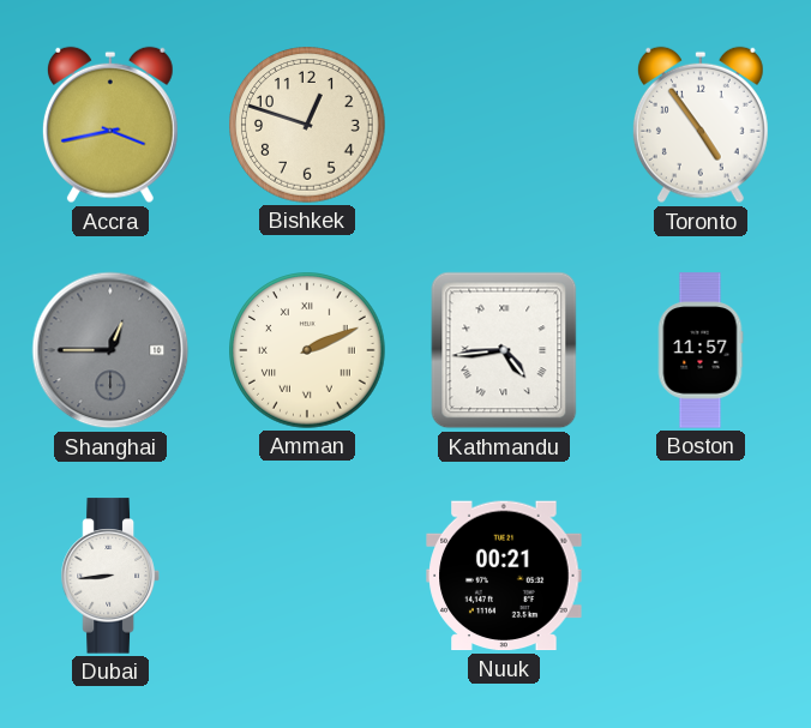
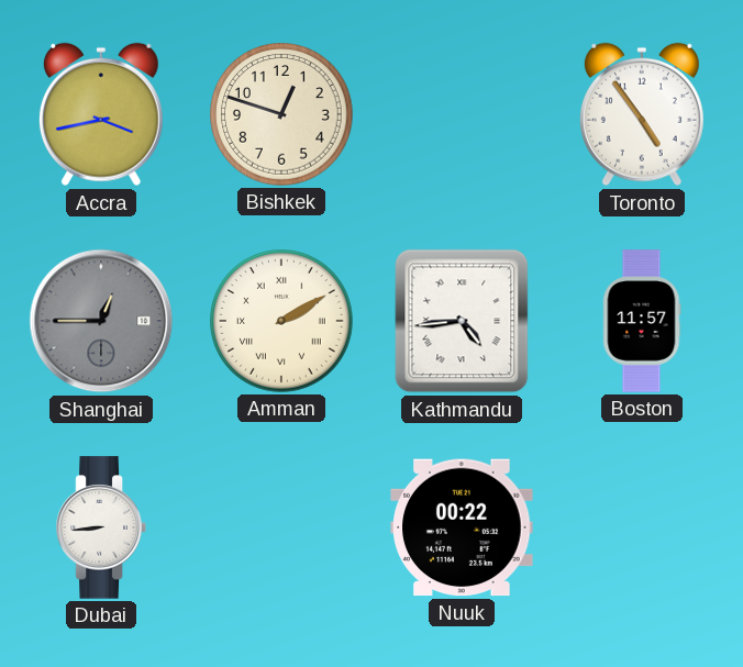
Amman: 2:11 -> 2:10 (281, 321)
Nuuk: 00:21 -> 00:22 (462, 527)
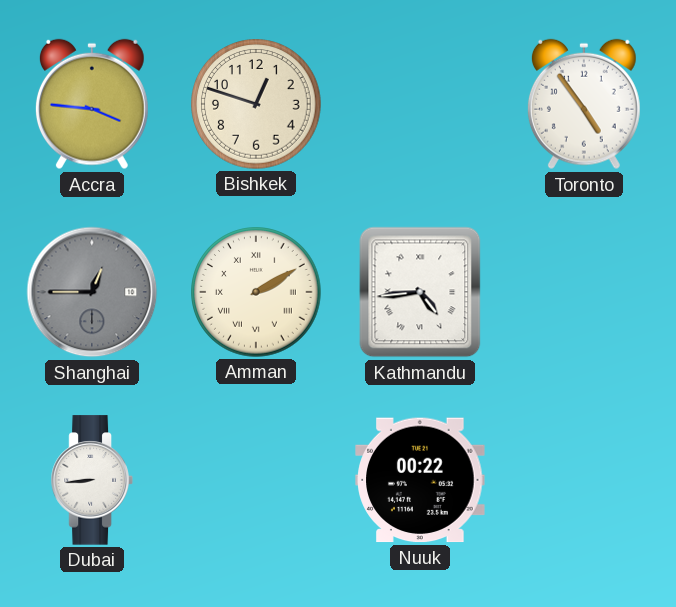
Accra: 3:43 -> 3:46 (92, 104)
Boston: 11:57 -> none (642, 321)
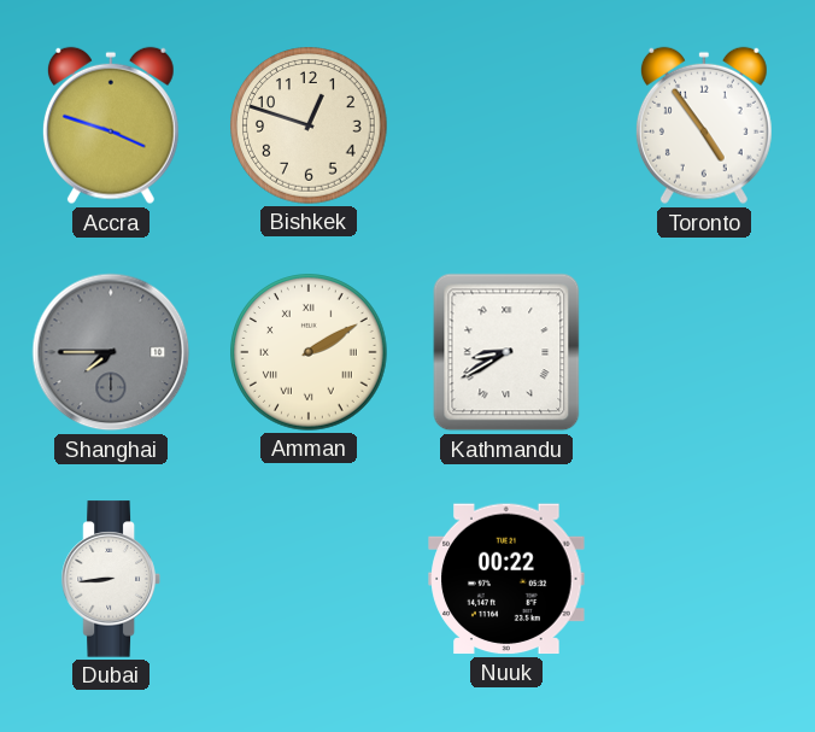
Accra: 3:46 -> 3:48 (111, 125)
Shanghai: 12:45 -> 7:45 (111, 352)
Kathmandu: 4:44 -> 8:40 (506, 352)
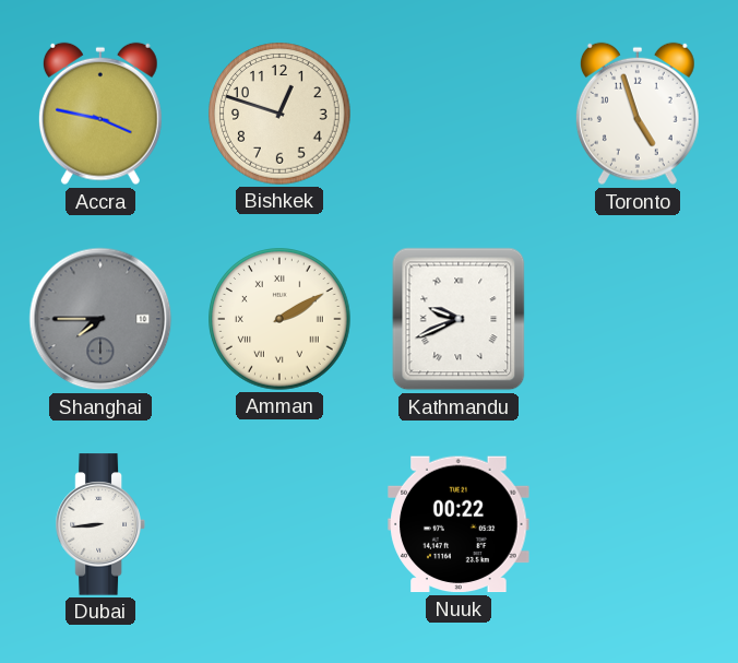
Accra: 3:48 -> 3:47 (100, 114)
Toronto: 4:54 -> 4:57 (638, 114)
Kathmandu: 8:40 -> 9:41 (459, 319)
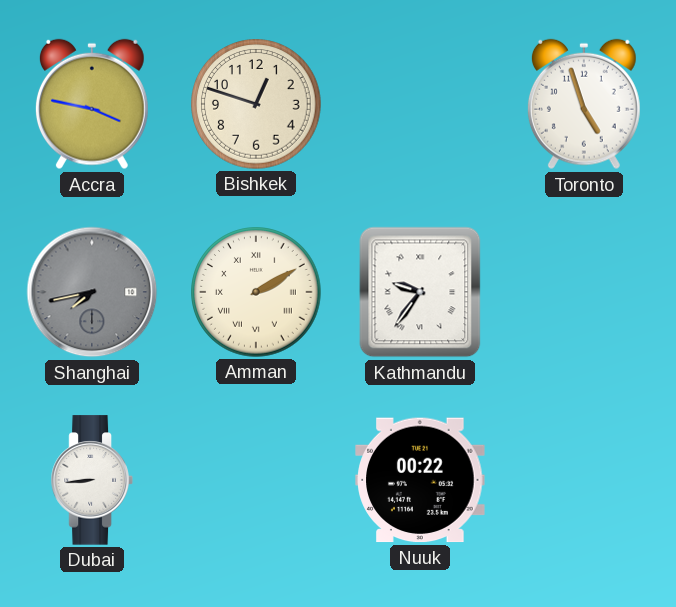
Shanghai: 7:45 -> 7:43 (92, 292)
Kathmandu: 9:41 -> 9:36 (420, 292)
